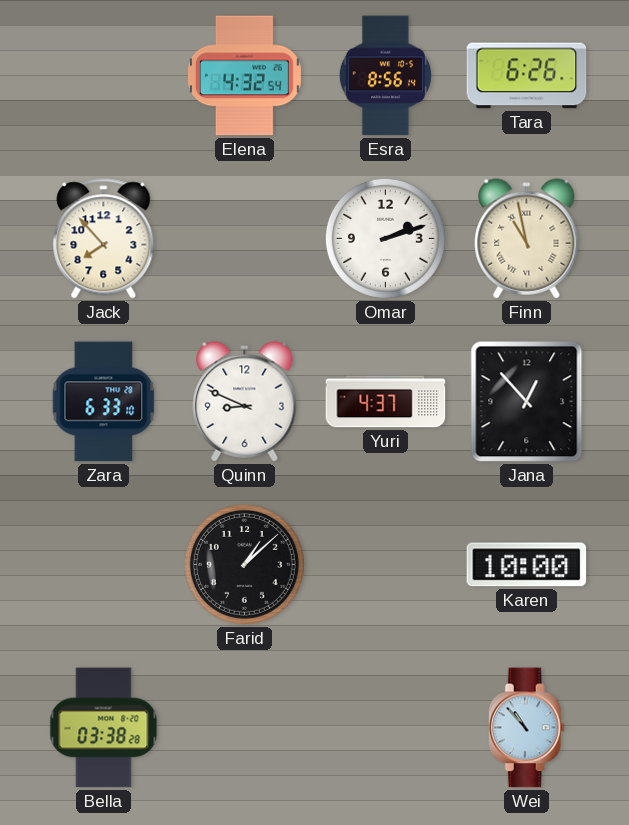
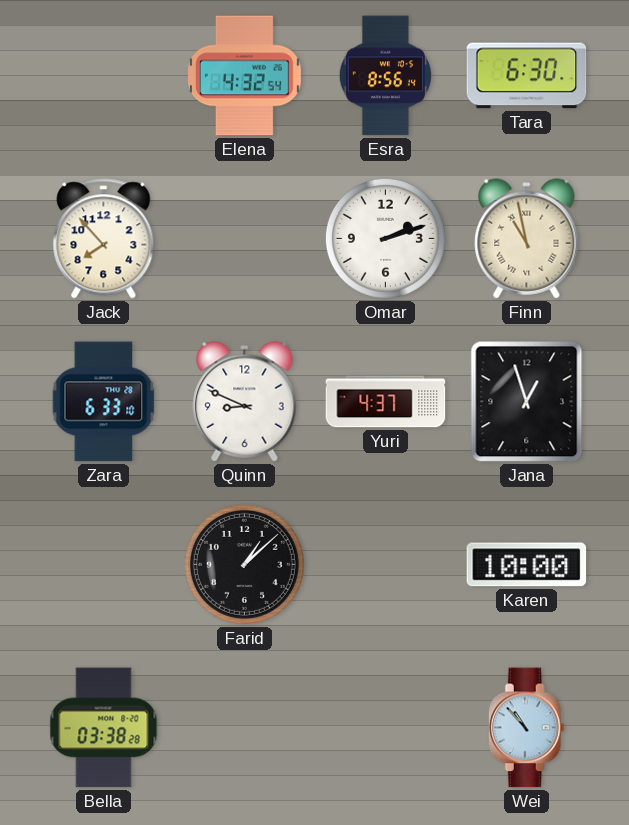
Tara: 6:26 -> 6:30 (527, 76)
Jana: 12:53 -> 12:57 (527, 402)
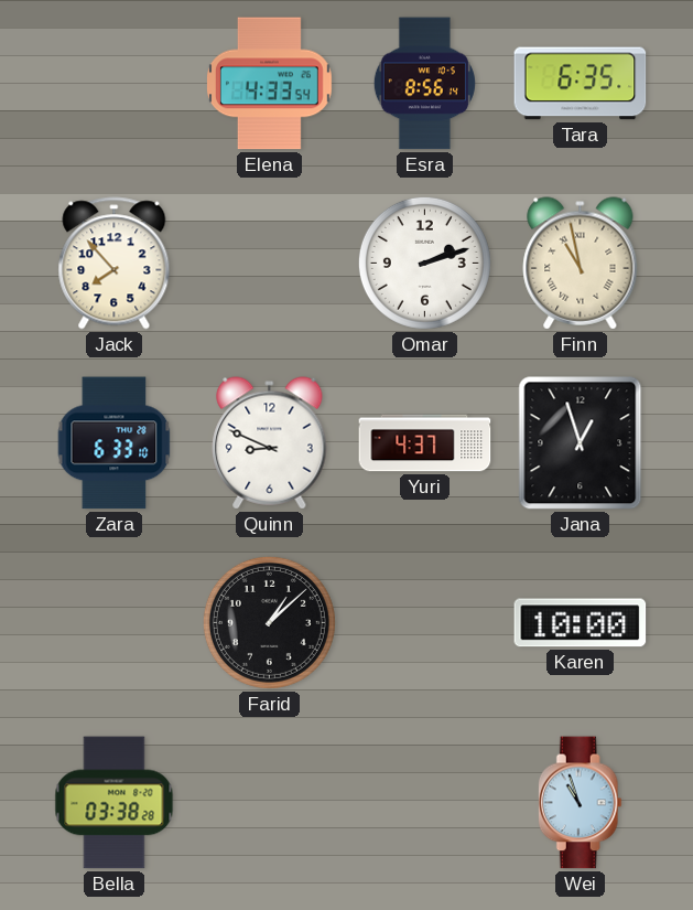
Elena: 4:32 -> 4:33 (269, 84)
Tara: 6:30 -> 6:35 (581, 84)
Wei: 10:53 -> 10:57 (580, 803)
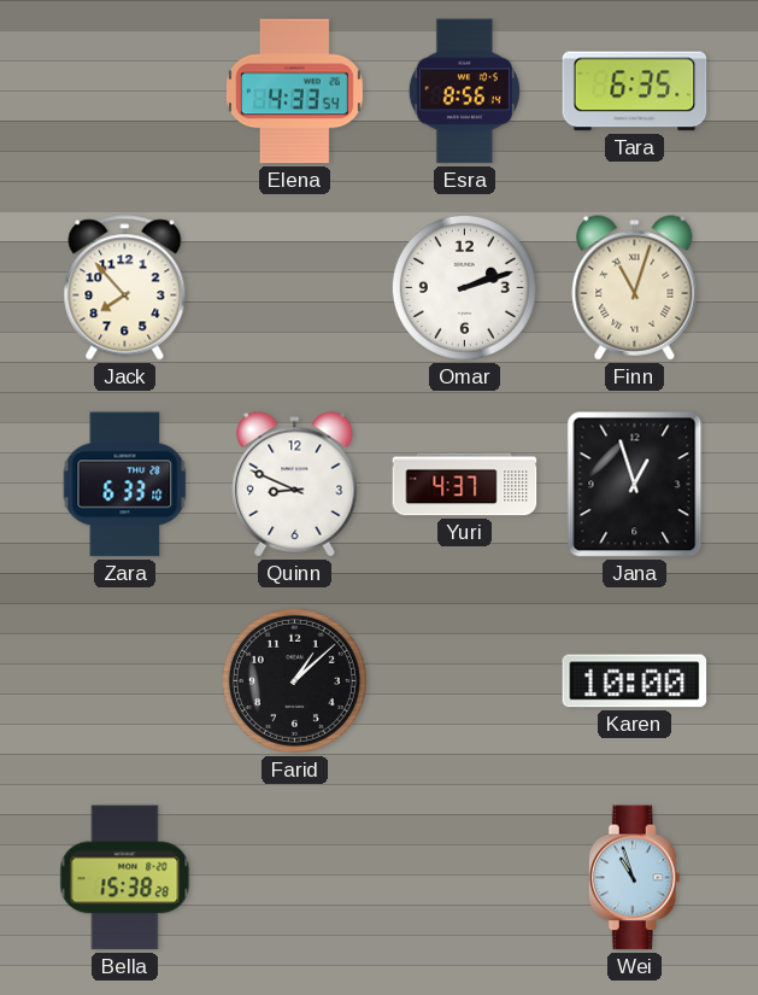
Finn: 10:58 -> 11:03 (635, 288)
Bella: 03:38 -> 15:38 (125, 878)
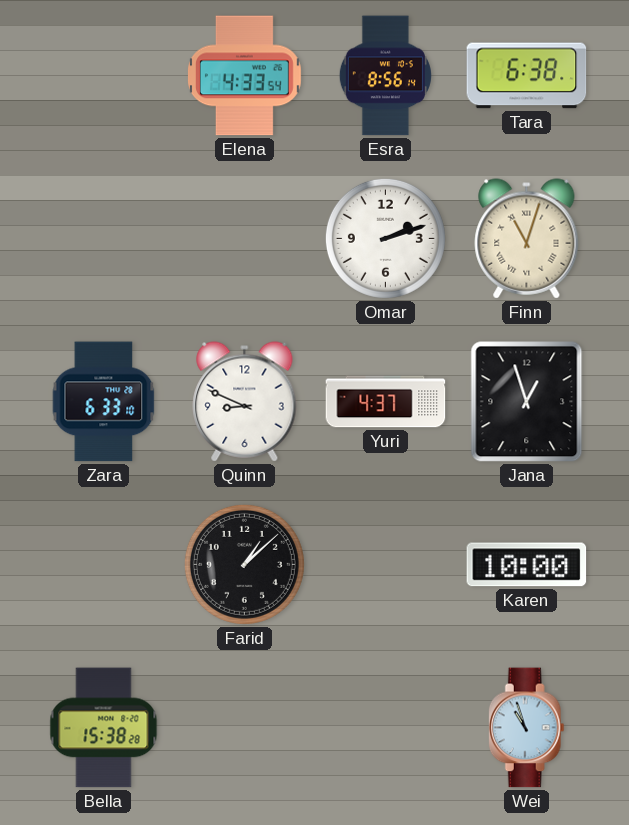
Tara: 6:35 -> 6:38 (527, 76)
Jack: 7:53 -> none (125, 288)
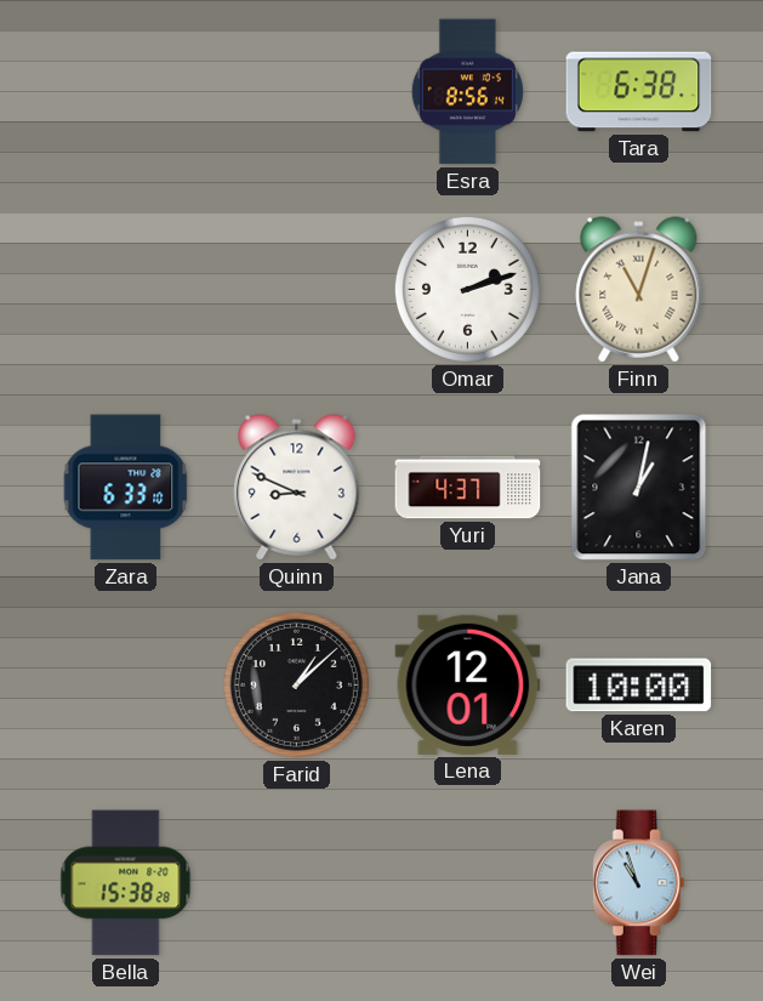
Elena: 4:33 -> none (244, 76)
Jana: 12:57 -> 1:02 (639, 488)
Lena: none -> 12:01 (468, 684)
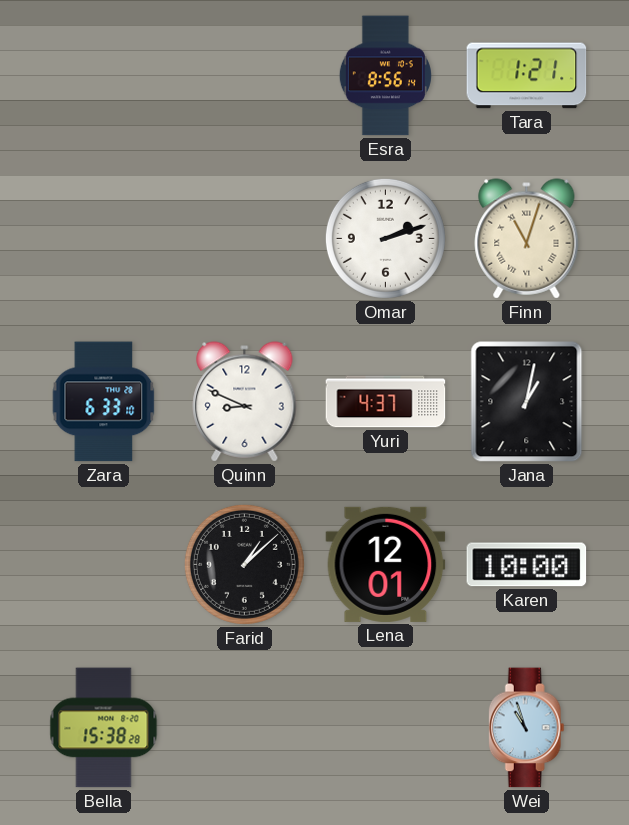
Tara: 6:38 -> 1:21 (527, 76)
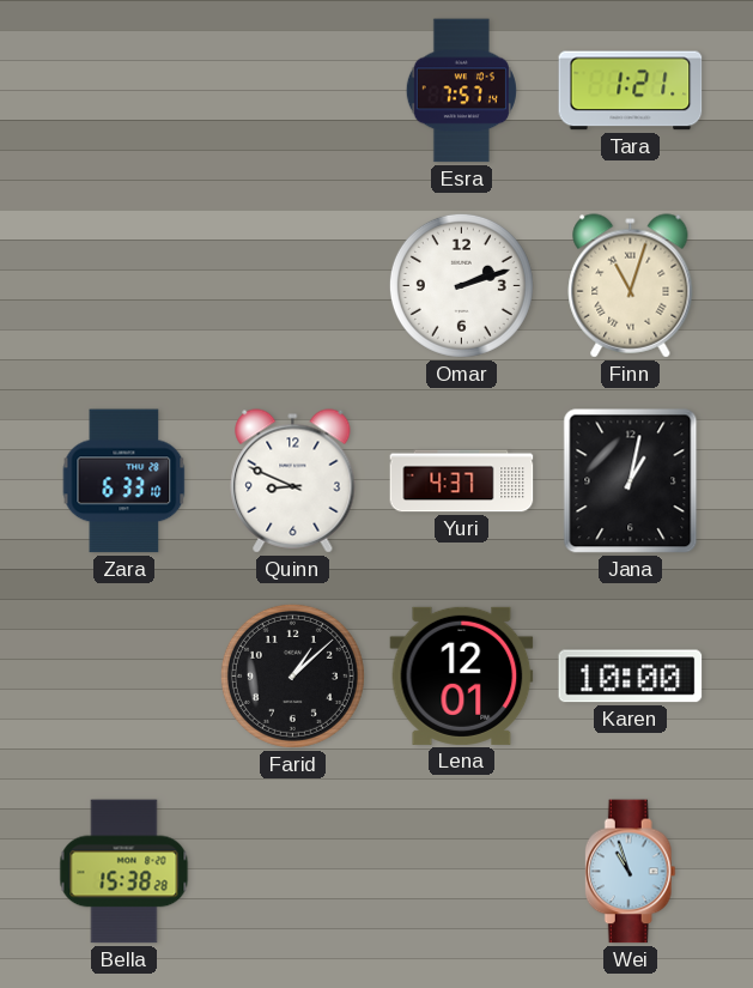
Esra: 8:56 -> 7:57 (461, 91)
